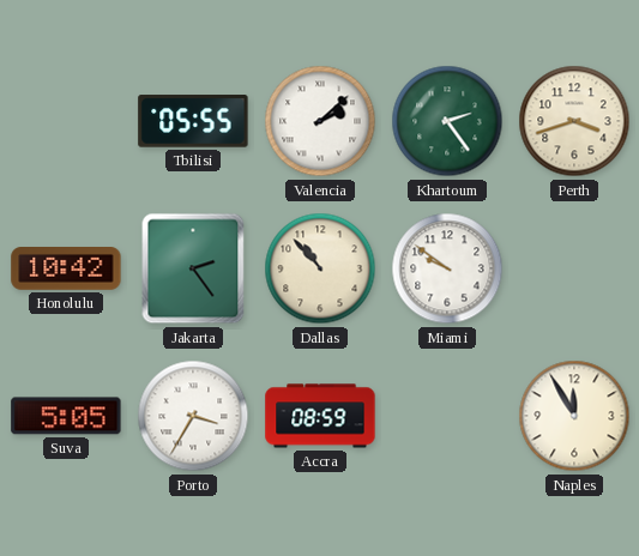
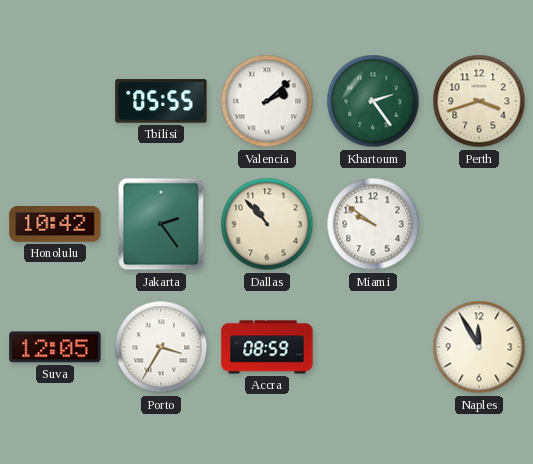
Suva: 5:05 -> 12:05 (55, 347)
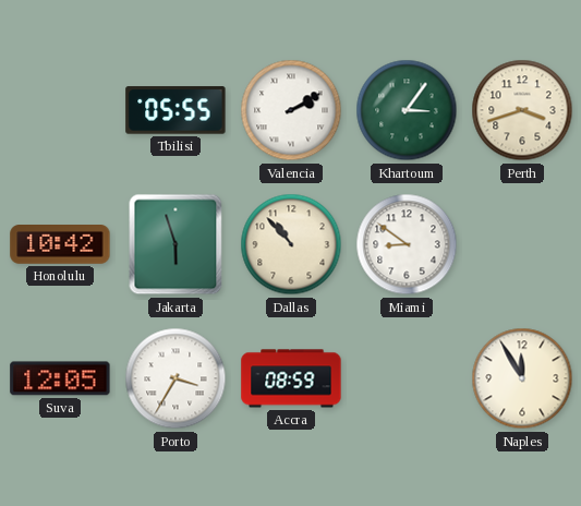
Valencia: 2:08 -> 2:10 (291, 110)
Khartoum: 2:24 -> 3:06 (407, 110)
Jakarta: 2:24 -> 5:57 (175, 244)
Miami: 9:51 -> 8:51 (407, 244)
